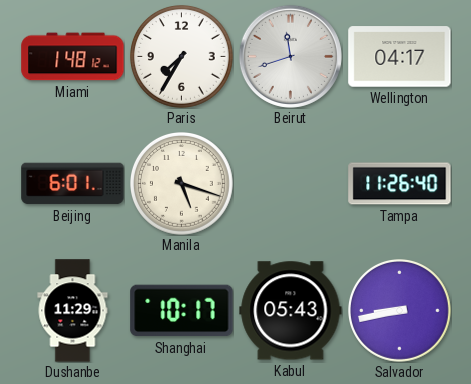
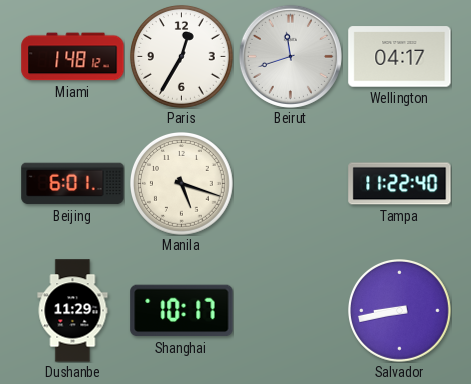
Paris: 7:35 -> 12:35 (182, 57)
Tampa: 11:26 -> 11:22 (400, 184)
Kabul: 05:43 -> none (291, 311)
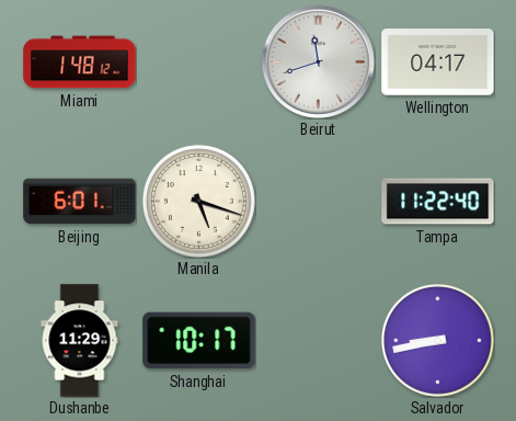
Paris: 12:35 -> none (182, 57)
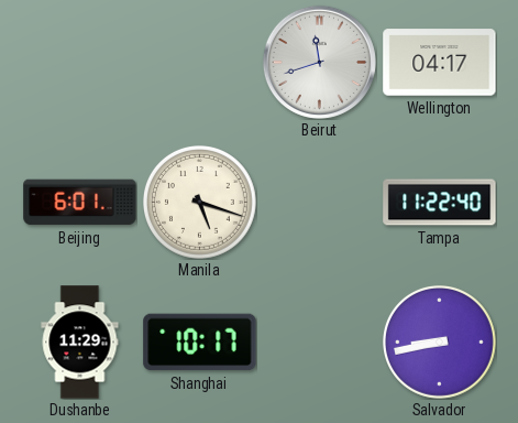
Miami: 1:48 -> none (80, 62)
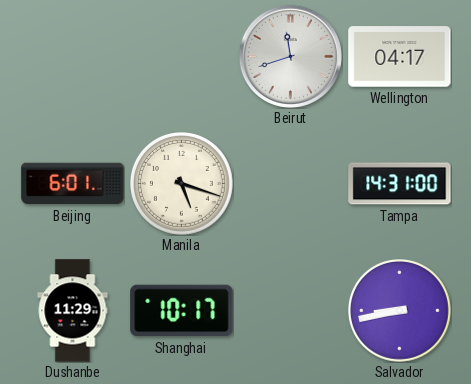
Tampa: 11:22 -> 14:31 (400, 184)
